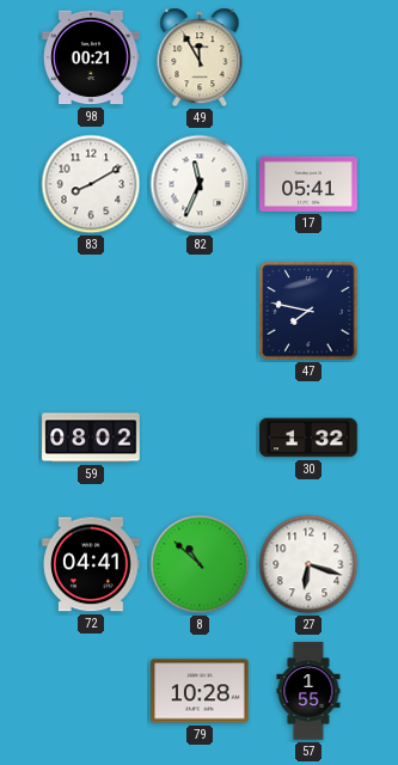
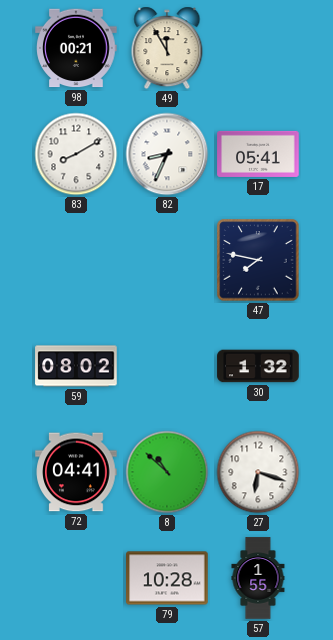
82: 11:34 -> 8:34 (167, 154)
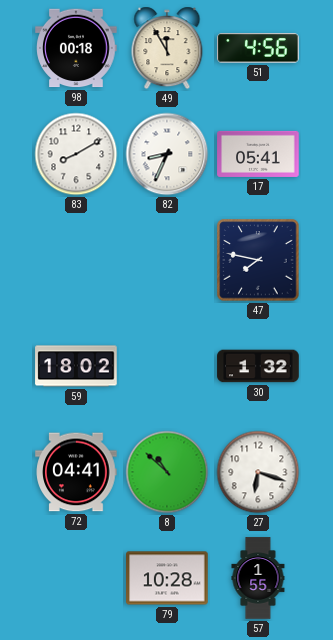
98: 00:21 -> 00:18 (76, 48)
51: none -> 4:56 (258, 48)
59: 08:02 -> 18:02 (76, 366)
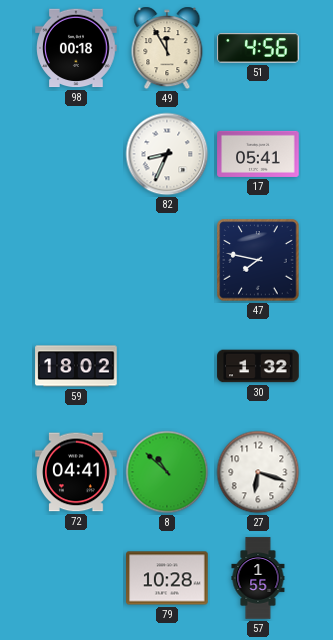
83: 8:10 -> none (76, 154)
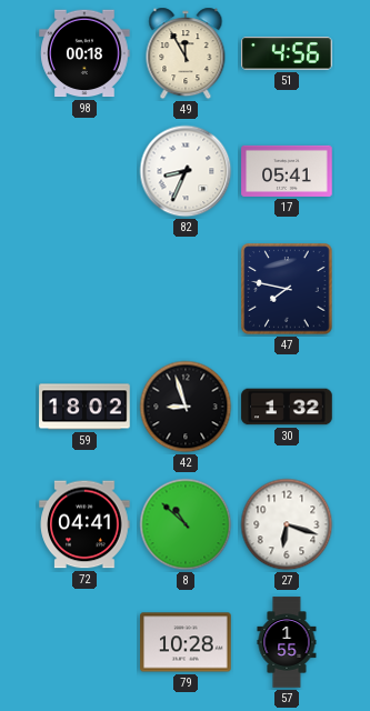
42: none -> 8:57 (186, 407)
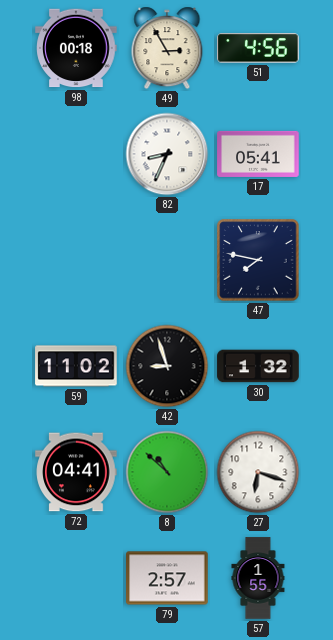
49: 11:55 -> 2:55 (167, 48)
59: 18:02 -> 11:02 (76, 366)
79: 10:28 -> 2:57 (167, 578)
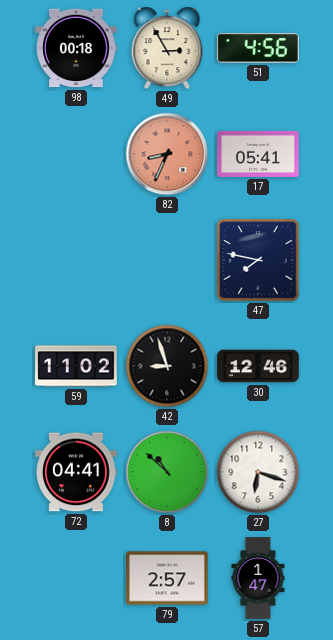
82 dial: white -> salmon (167, 154)
30: 1:32 -> 12:46 (258, 366)
57: 1:55 -> 1:47 (258, 578)
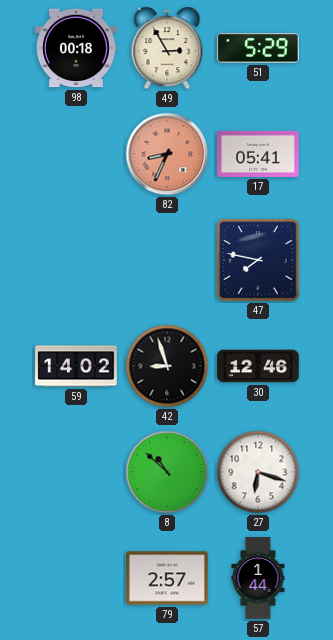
51: 4:56 -> 5:29 (258, 48)
59: 11:02 -> 14:02 (76, 366)
72: 04:41 -> none (76, 472)
57: 1:47 -> 1:44 (258, 578)
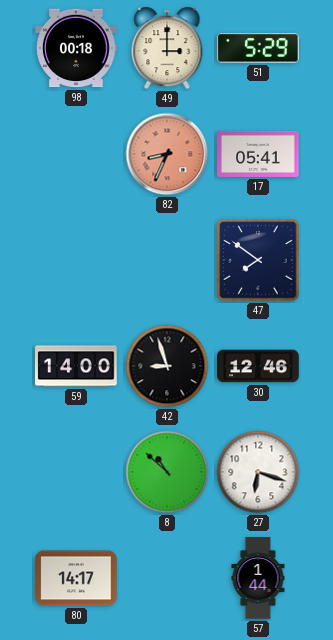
49: 2:55 -> 3:00 (167, 48)
47: 7:47 -> 7:51 (258, 260)
59: 14:02 -> 14:00 (76, 366)
80: none -> 14:17 (76, 578)
79: 2:57 -> none (167, 578)
